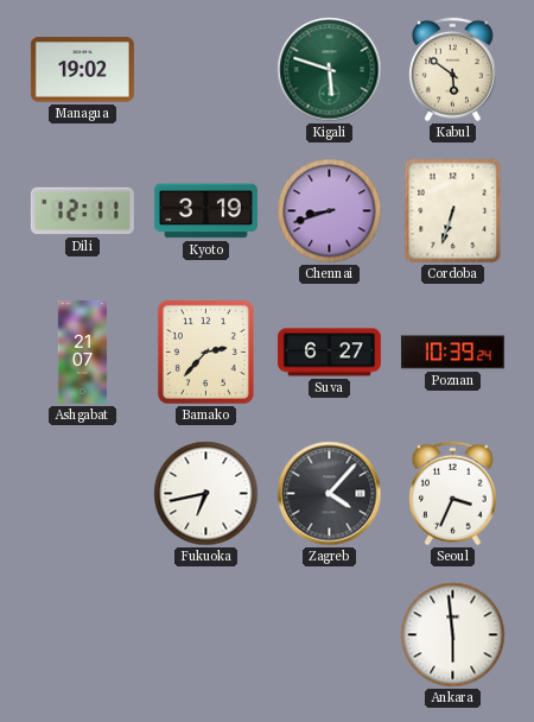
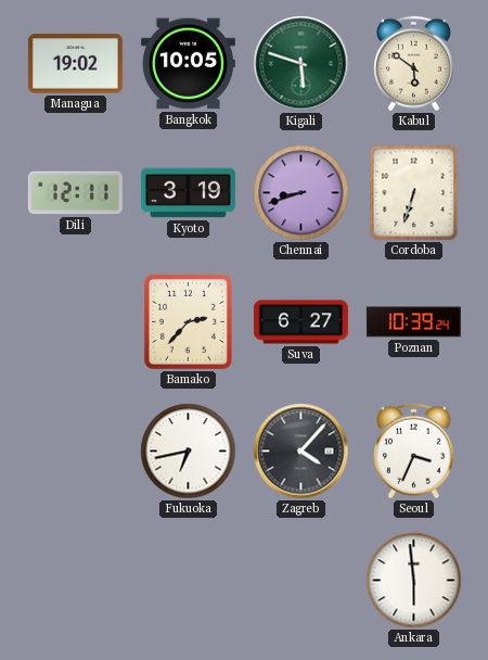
Bangkok: none -> 10:05 (188, 64)
Ashgabat: 21:07 -> none (83, 351)
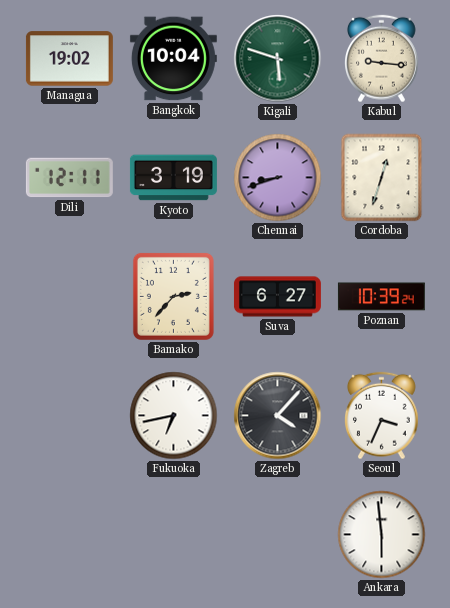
Bangkok: 10:05 -> 10:04 (173, 59)
Kabul: 5:51 -> 9:16 (382, 59)
Cordoba: 6:33 -> 12:33 (382, 178)
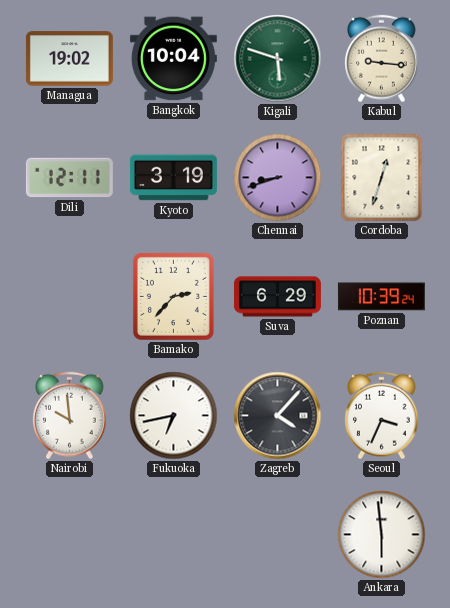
Suva: 6:27 -> 6:29 (277, 297)
Nairobi: none -> 9:59 (70, 416)
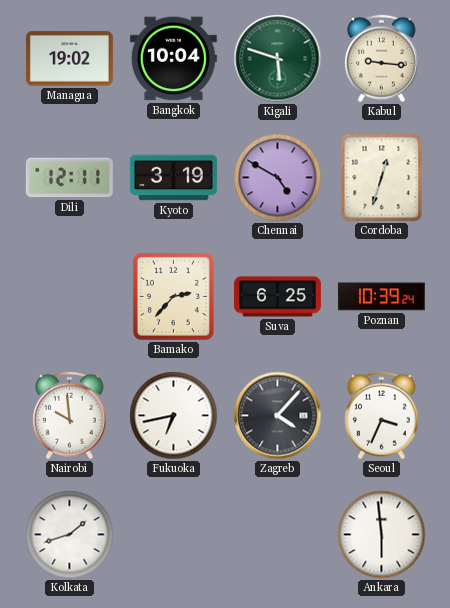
Chennai: 8:42 -> 4:50 (278, 178)
Suva: 6:29 -> 6:25 (277, 297)
Kolkata: none -> 1:42 (70, 535)
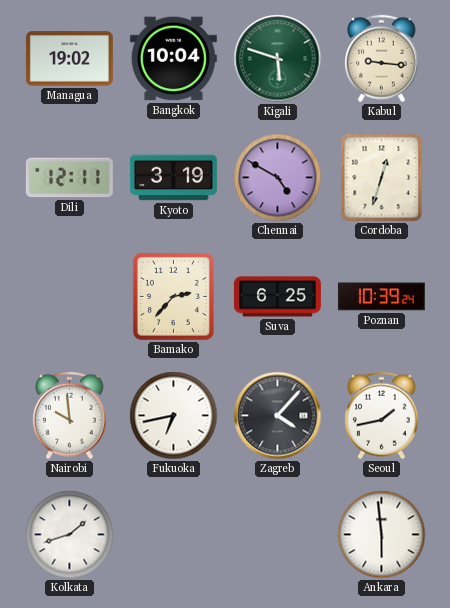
Seoul: 3:34 -> 1:43 (382, 416)
